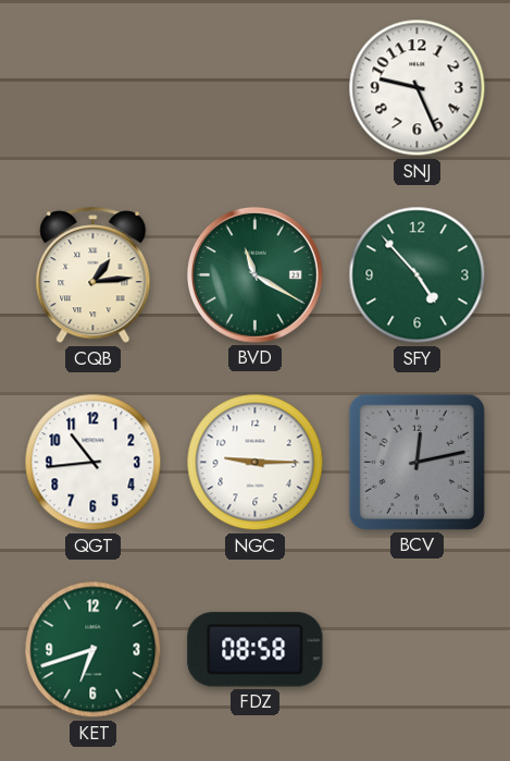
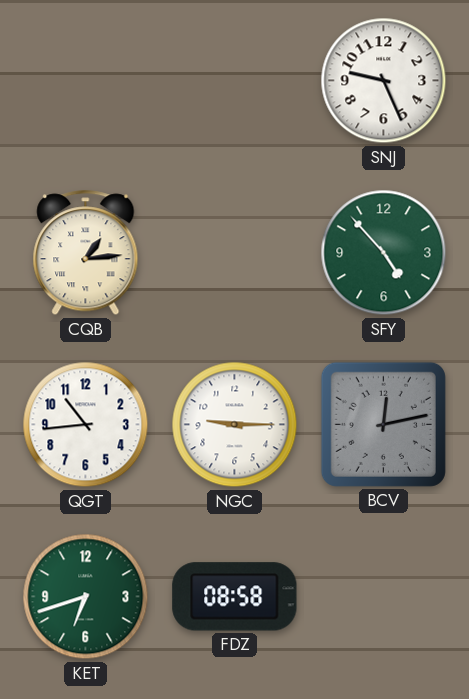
BVD: 11:20 -> none (254, 274)
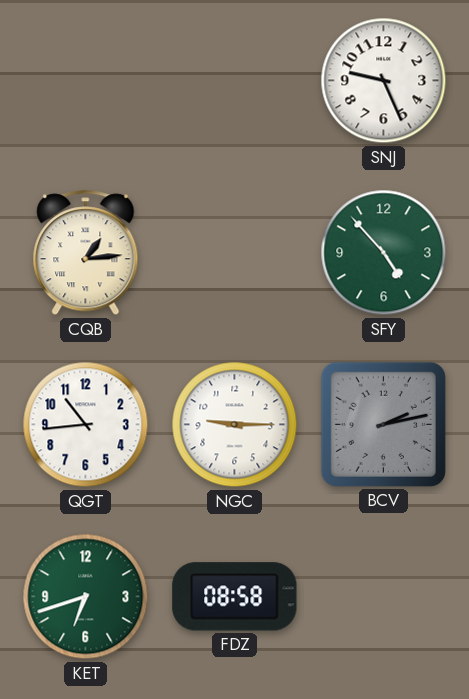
BCV: 12:13 -> 2:13 (383, 424)
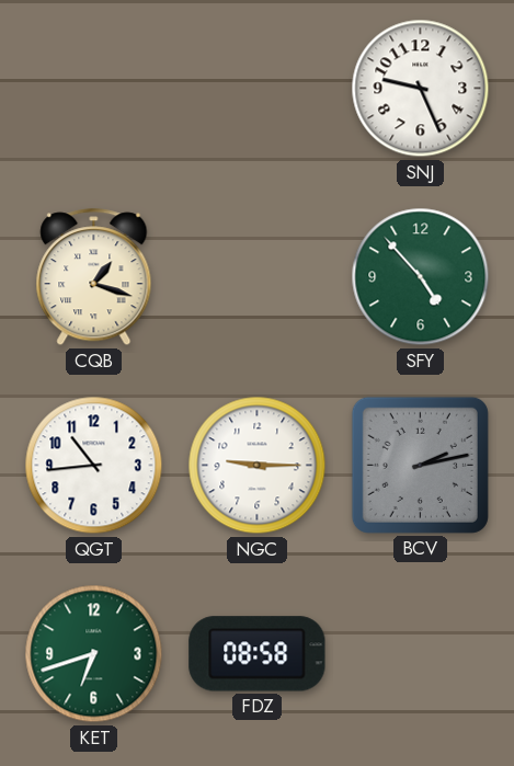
CQB: 1:14 -> 1:18 (94, 277)
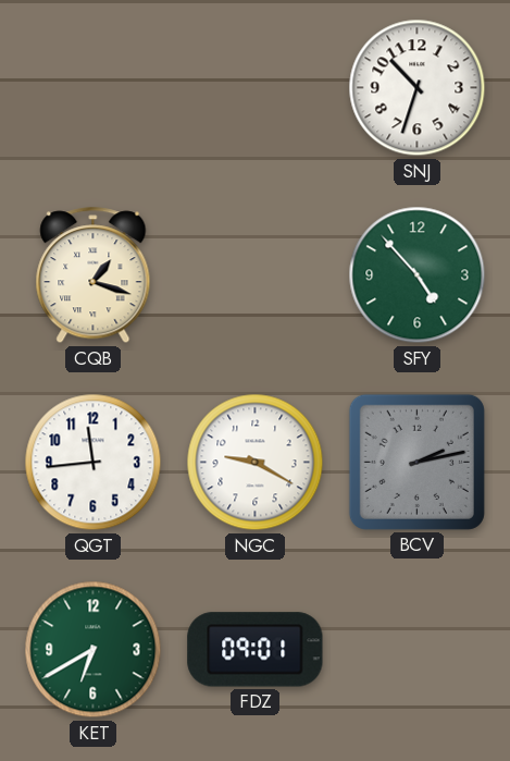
SNJ: 9:26 -> 10:33 (418, 88)
QGT: 10:44 -> 11:44 (94, 463)
NGC: 9:15 -> 9:20 (256, 463)
KET: 6:42 -> 6:40 (94, 650)
FDZ: 08:58 -> 09:01 (256, 650)
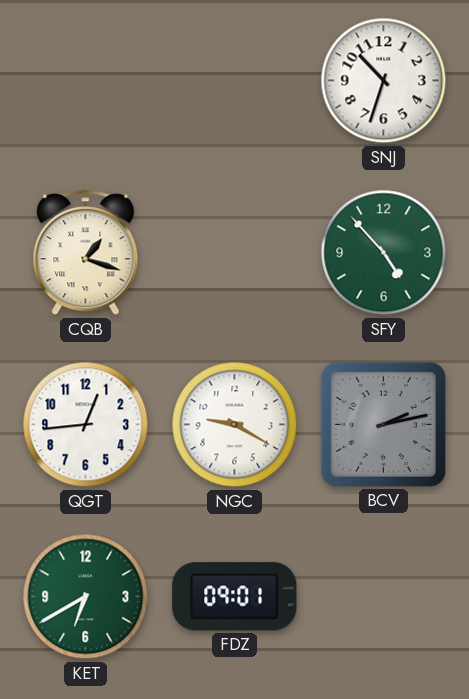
QGT: 11:44 -> 12:44 (86, 425)
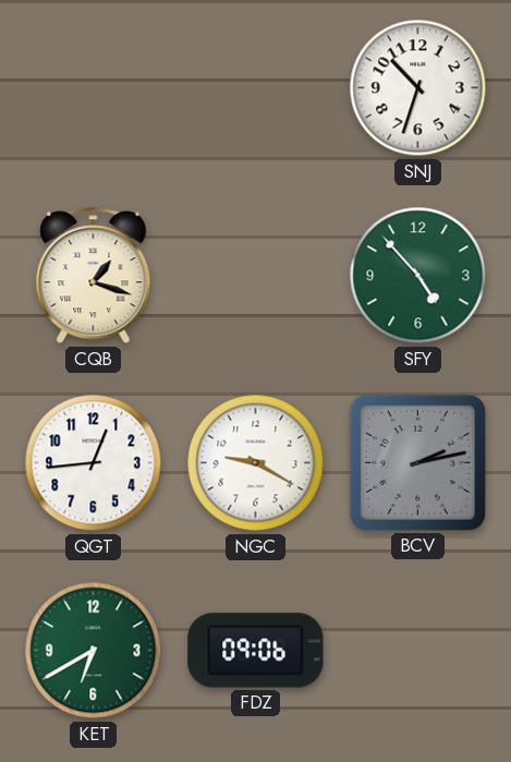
FDZ: 09:01 -> 09:06 (256, 651)
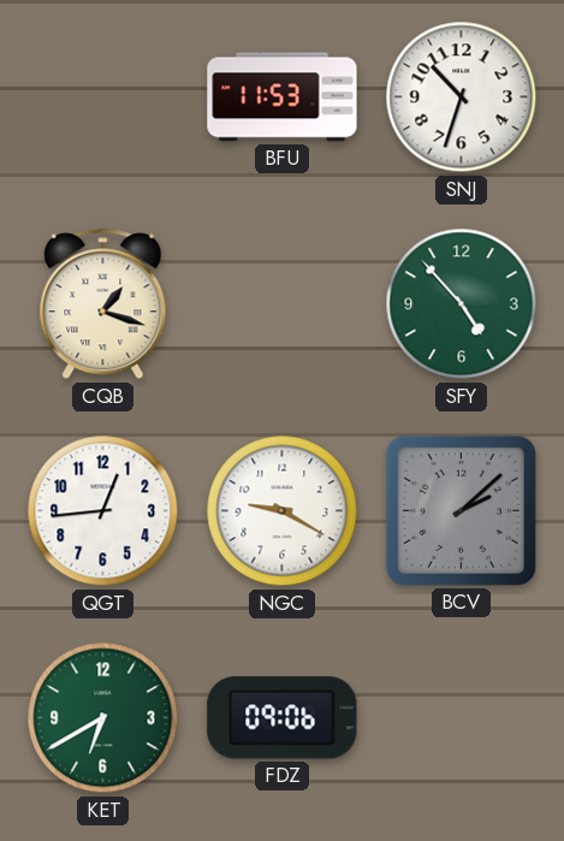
BFU: none -> 11:53 (283, 97)
BCV: 2:13 -> 2:08 (461, 510)
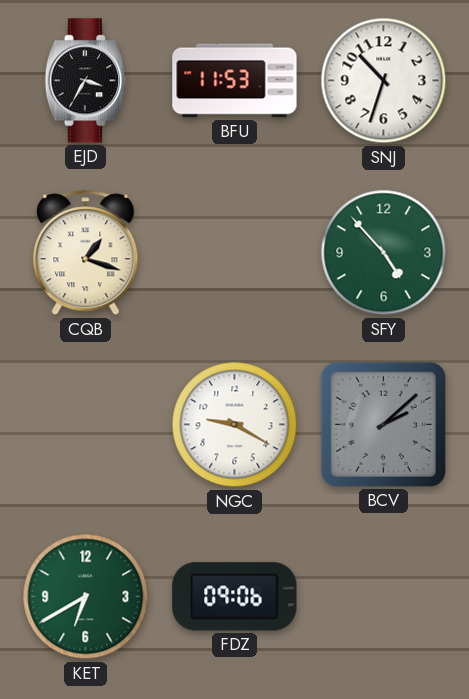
EJD: none -> 3:35 (85, 81)
QGT: 12:44 -> none (103, 511)
